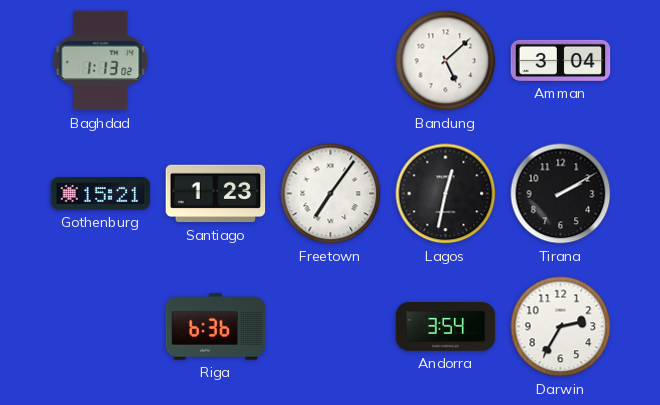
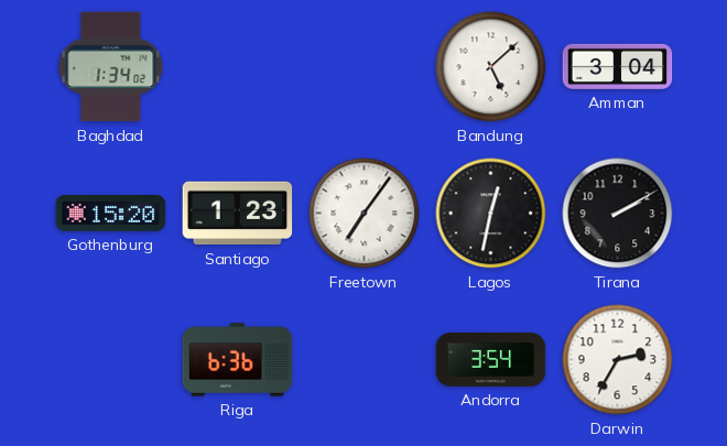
Baghdad: 1:13 -> 1:34 (111, 67)
Gothenburg: 15:21 -> 15:20 (111, 214)
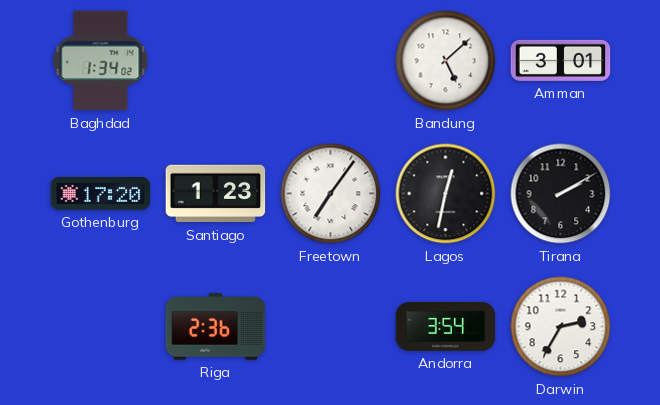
Amman: 3:04 -> 3:01 (561, 60)
Gothenburg: 15:20 -> 17:20 (101, 194)
Riga: 6:36 -> 2:36 (216, 327)
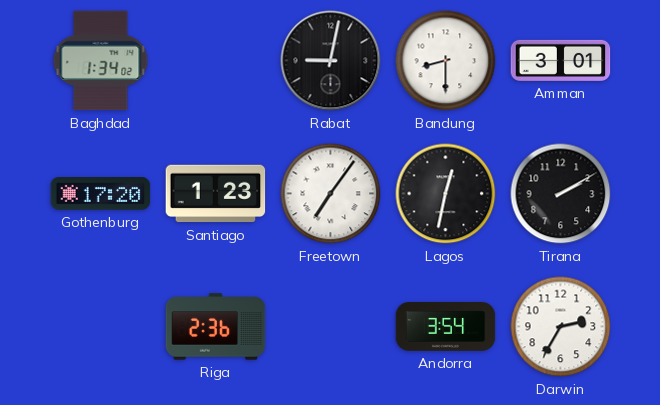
Rabat: none -> 9:02 (331, 61)
Bandung: 5:08 -> 8:30 (446, 61)
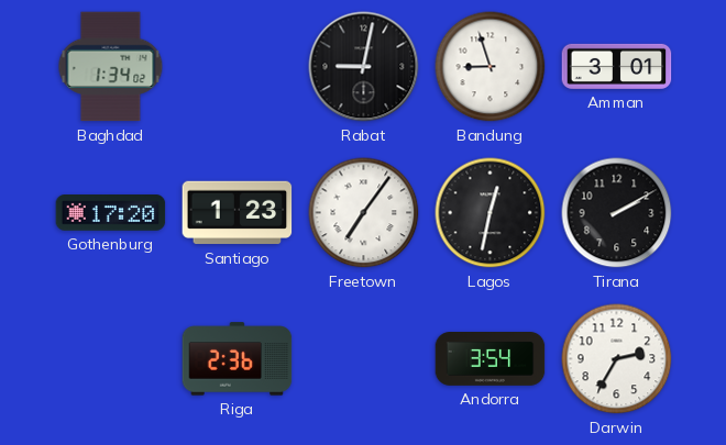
Bandung: 8:30 -> 8:57 (491, 67)
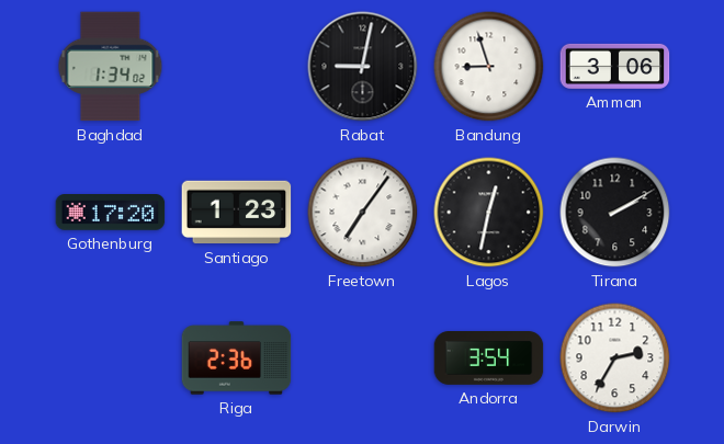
Amman: 3:01 -> 3:06 (615, 66)
